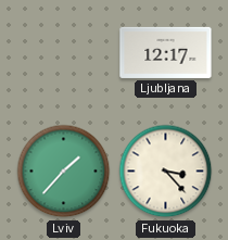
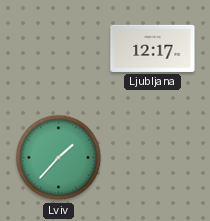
Fukuoka: 3:23 -> none (166, 172)
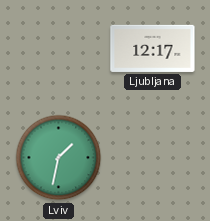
Lviv: 1:37 -> 1:32 (59, 158)
